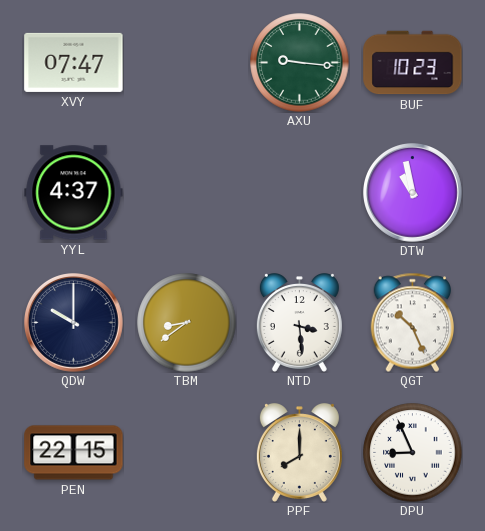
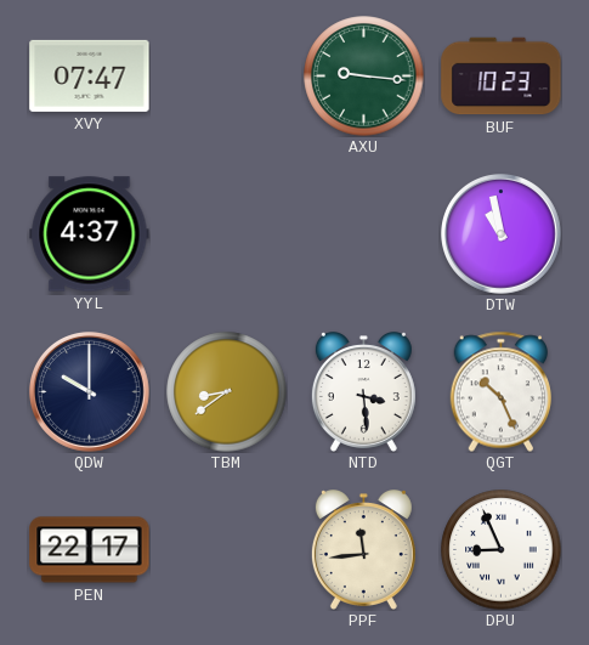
PEN: 22:15 -> 22:17 (90, 550)
PPF: 8:00 -> 11:44 (363, 550)
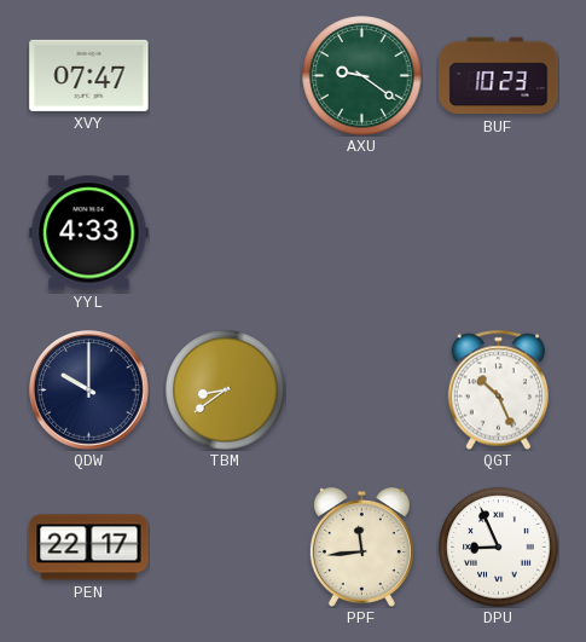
AXU: 9:16 -> 9:21 (362, 76)
YYL: 4:37 -> 4:33 (89, 233)
DTW: 10:58 -> none (502, 234)
NTD: 3:29 -> none (363, 392)
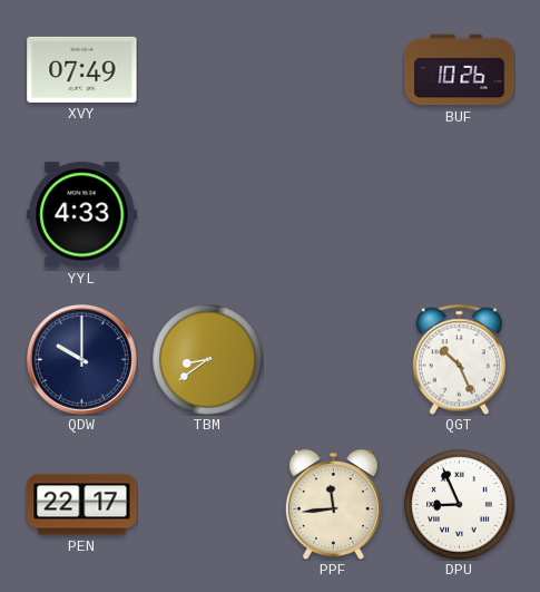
XVY: 07:47 -> 07:49 (82, 69)
AXU: 9:21 -> none (362, 76)
BUF: 10:23 -> 10:26 (460, 70)
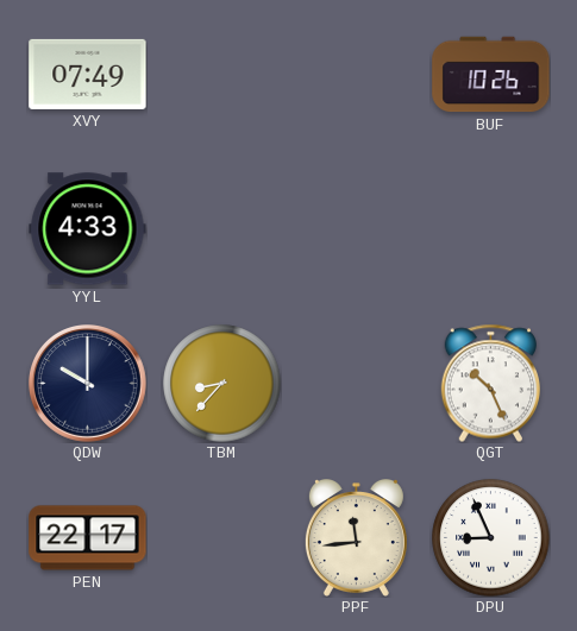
TBM: 8:39 -> 8:37 (222, 384)
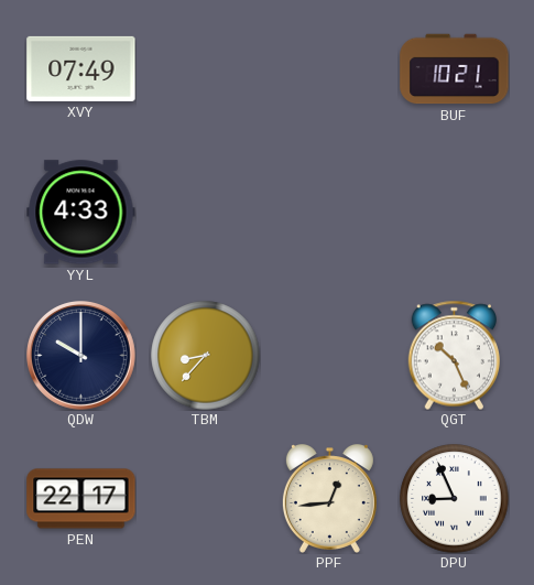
BUF: 10:26 -> 10:21 (455, 69)
PPF: 11:44 -> 12:44 (329, 499)
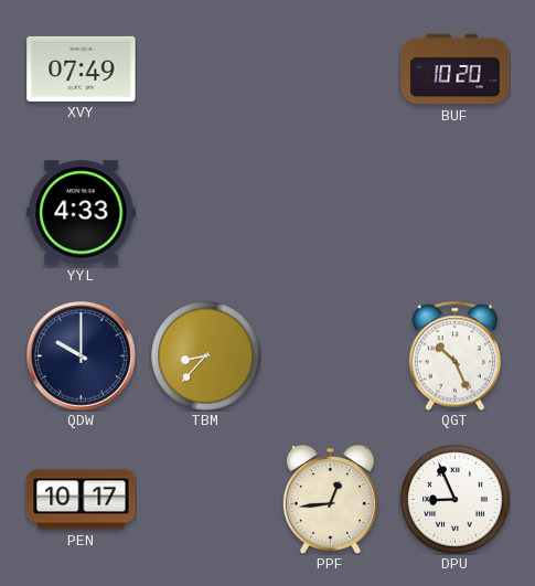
BUF: 10:21 -> 10:20 (456, 70)
PEN: 22:17 -> 10:17 (82, 500)
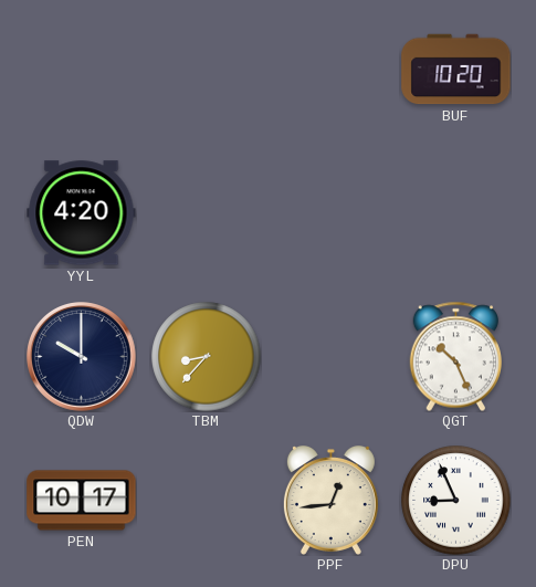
XVY: 07:49 -> none (82, 68)
YYL: 4:33 -> 4:20 (82, 213)
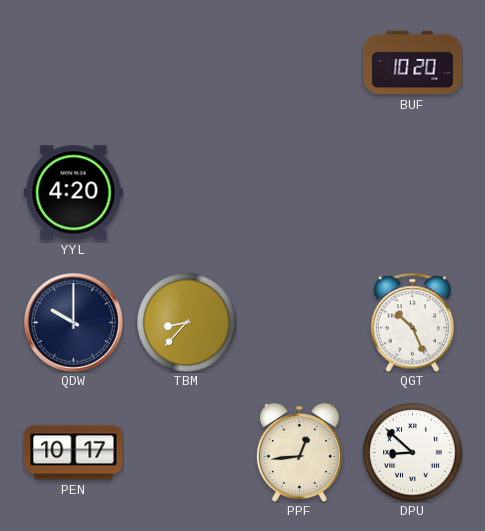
DPU: 8:56 -> 8:52 (413, 453)
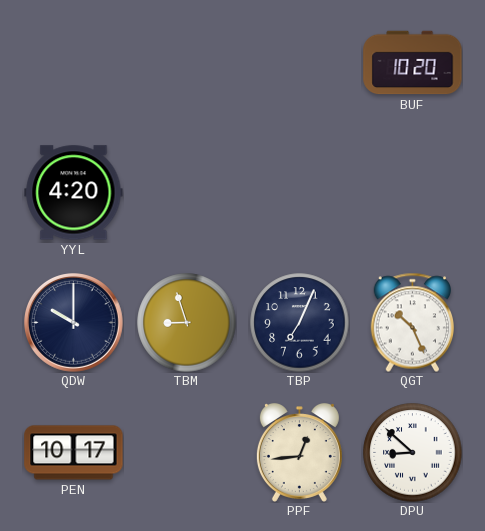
TBM: 8:37 -> 8:57 (187, 323)
TBP: none -> 7:04 (300, 323)
